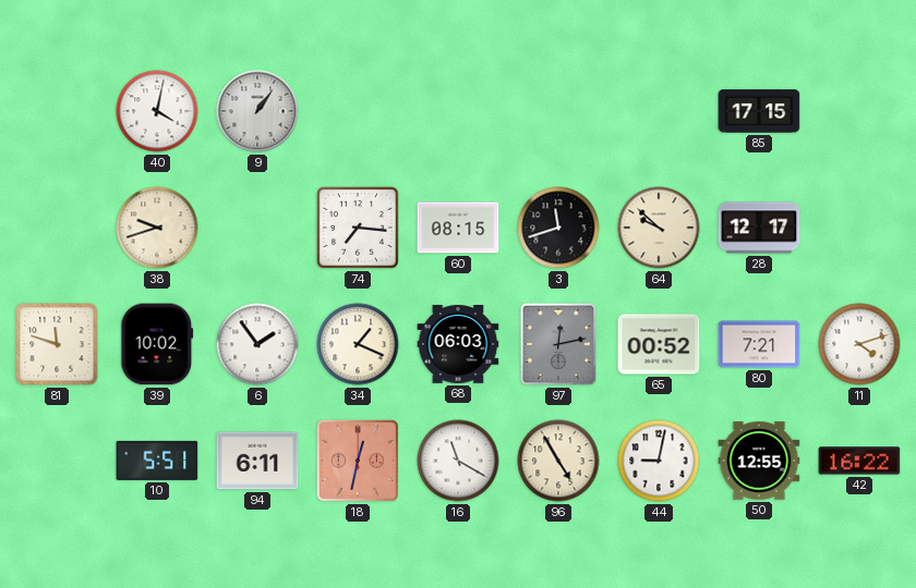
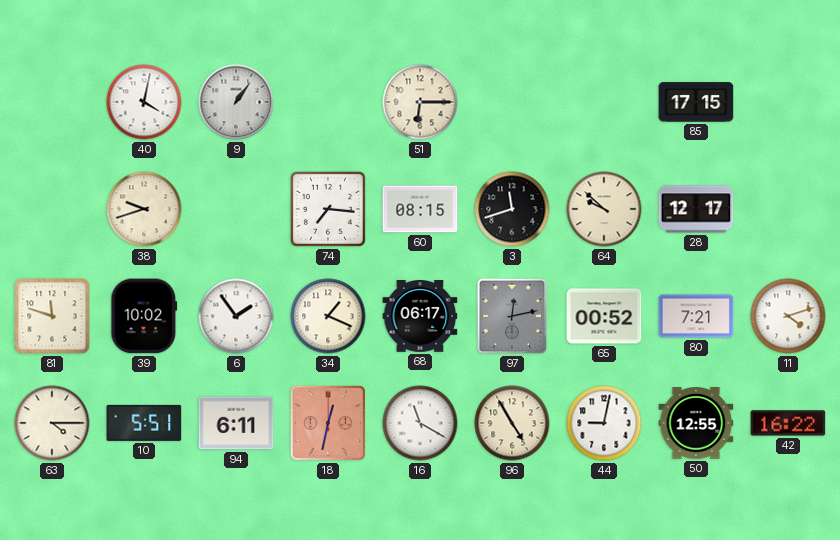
51: none -> 6:15 (420, 102)
68: 06:03 -> 06:17 (420, 317)
63: none -> 4:15 (52, 423)
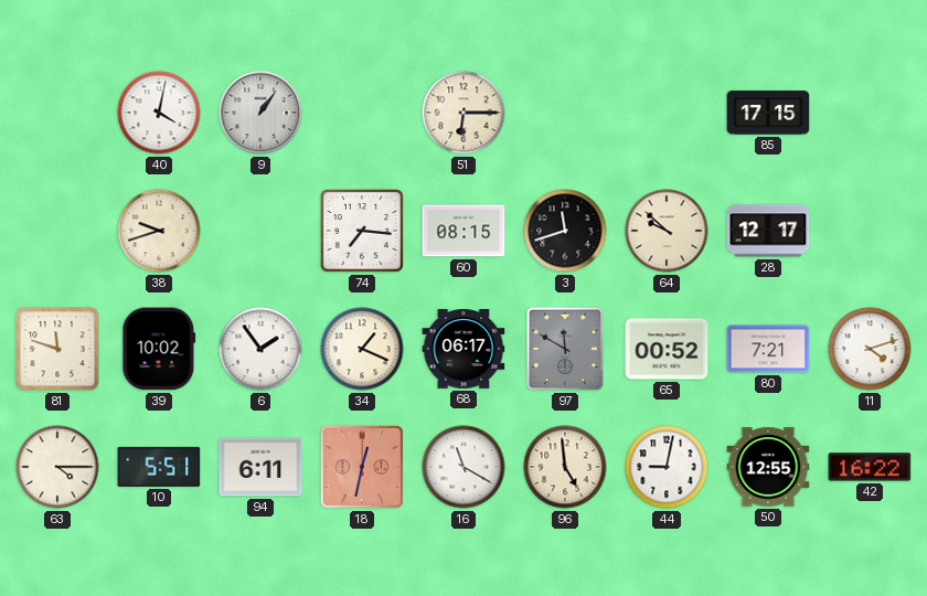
97: 12:13 -> 11:50 (565, 349)
96: 4:55 -> 4:59 (565, 467)
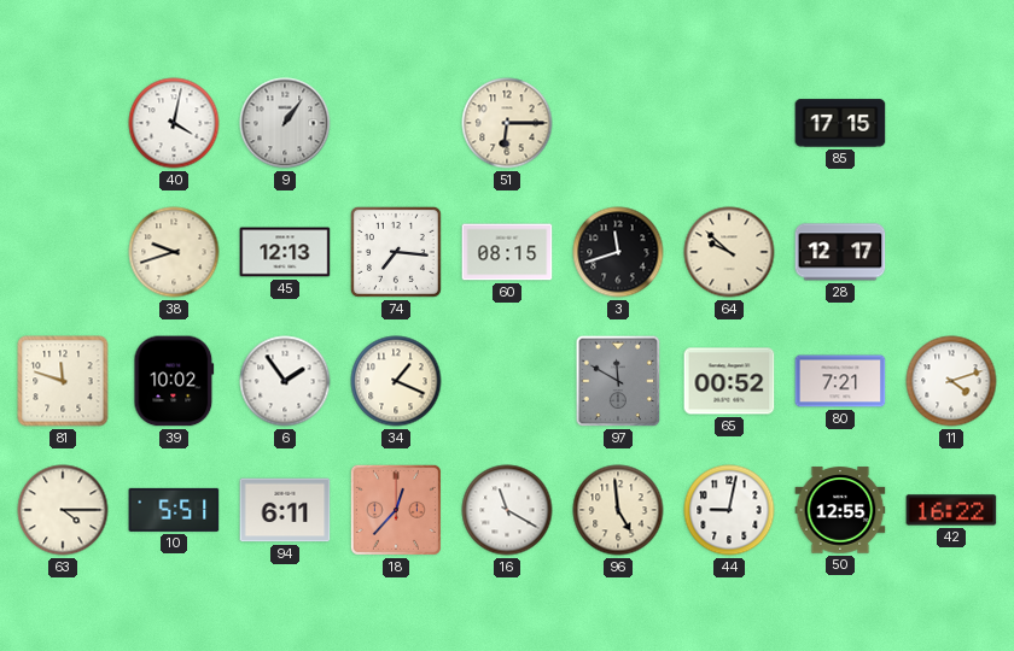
45: none -> 12:13 (285, 252)
68: 06:17 -> none (464, 350)
18: 12:32 -> 12:37 (396, 510)
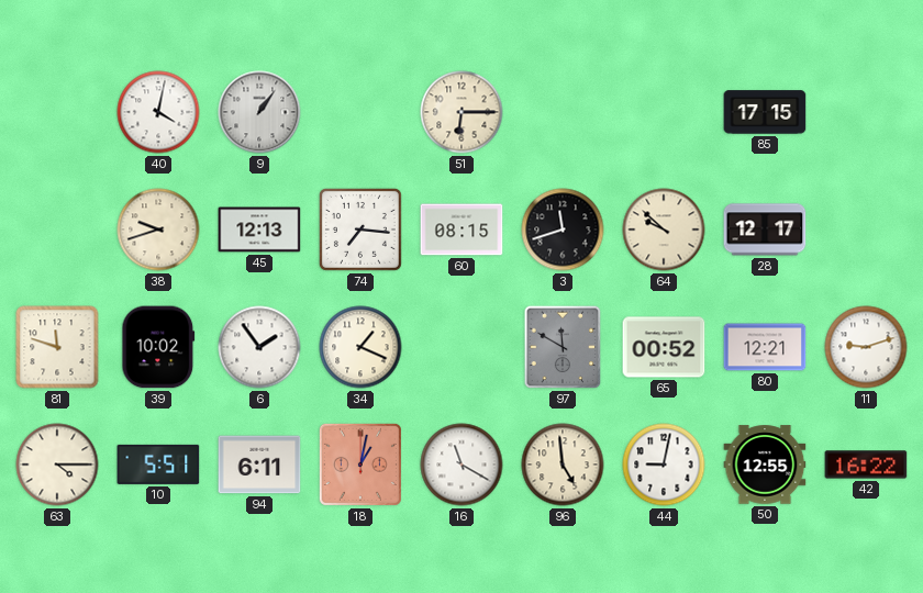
80: 7:21 -> 12:21 (765, 347)
11: 4:12 -> 9:12 (866, 347)
18: 12:37 -> 1:02 (360, 465)
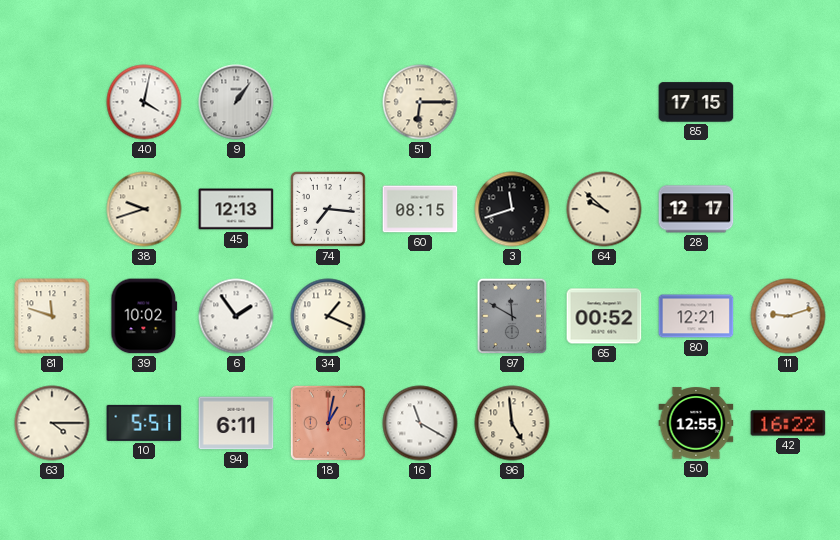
44: 9:02 -> none (664, 465)
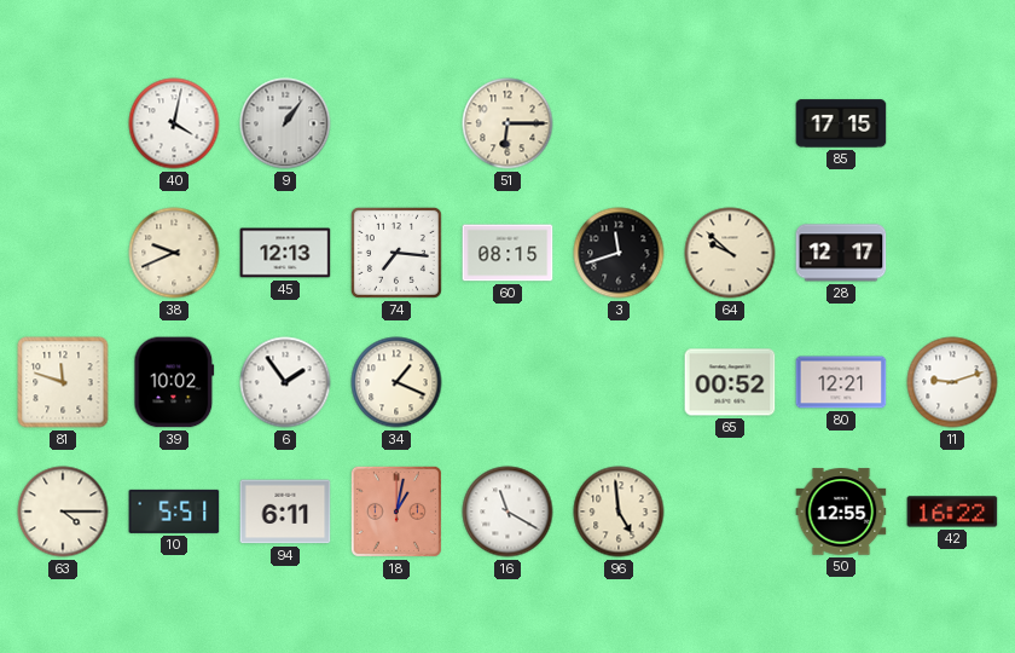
38: 9:42 -> 9:41 (174, 253)
97: 11:50 -> none (512, 316)
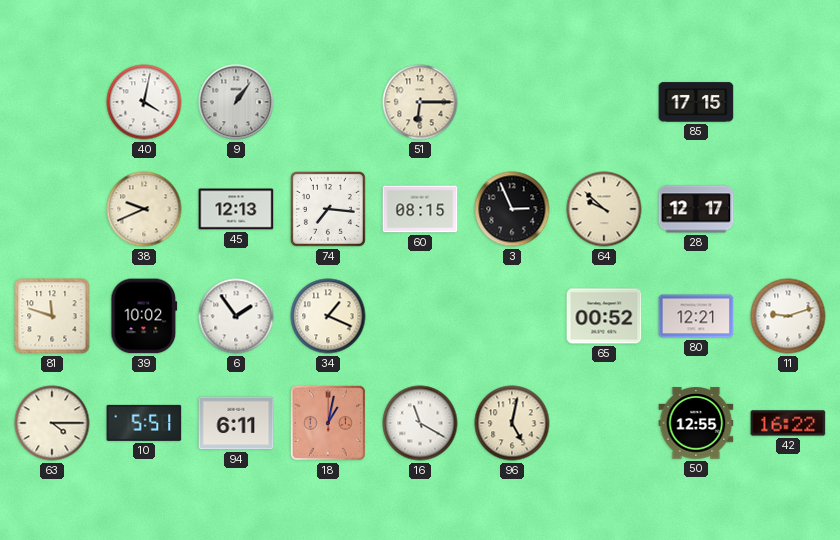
3: 11:42 -> 2:56 (512, 209)
96: 4:59 -> 5:02 (512, 423)
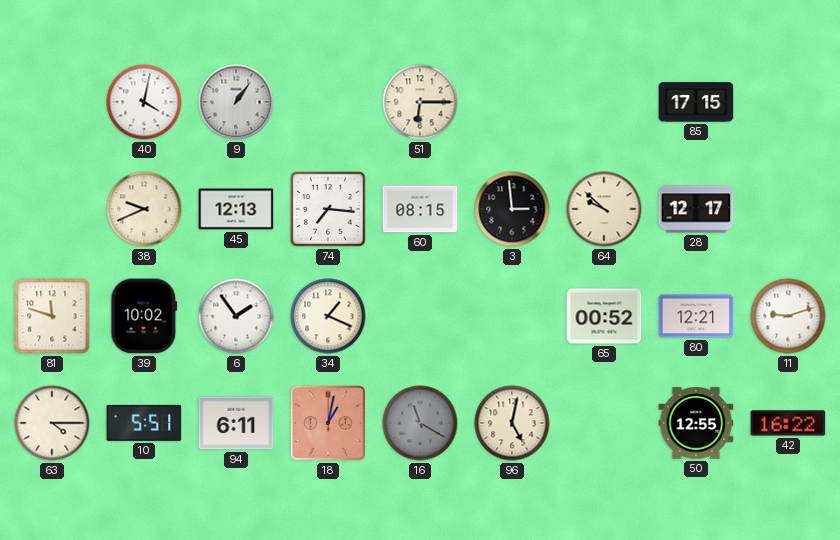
3: 2:56 -> 2:59 (512, 209)
16 dial: white -> grey (420, 423)
